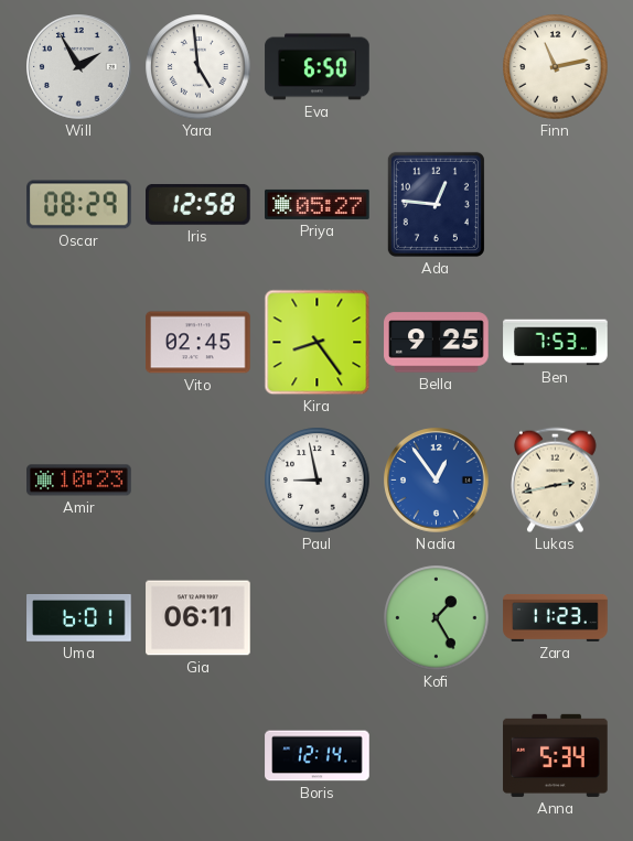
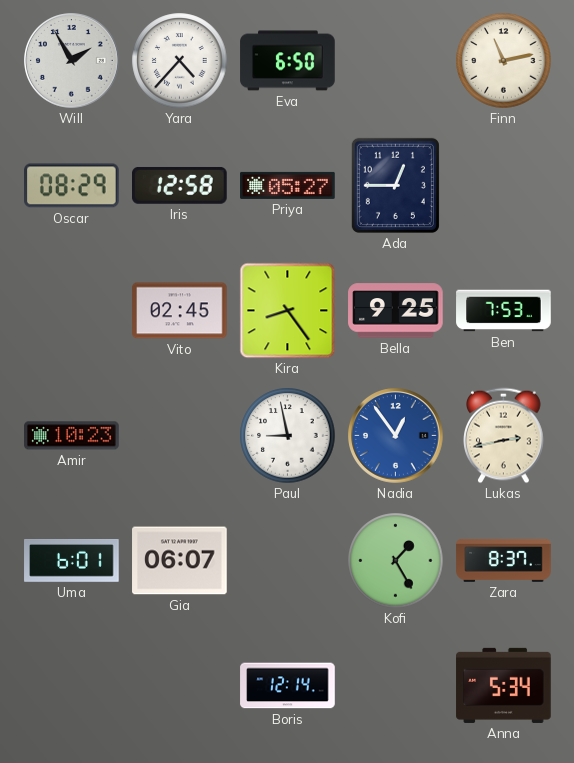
Yara: 4:59 -> 4:37 (180, 61)
Ada: 12:46 -> 12:45 (395, 185)
Gia: 06:11 -> 06:07 (180, 561)
Zara: 11:23 -> 8:37 (504, 560)
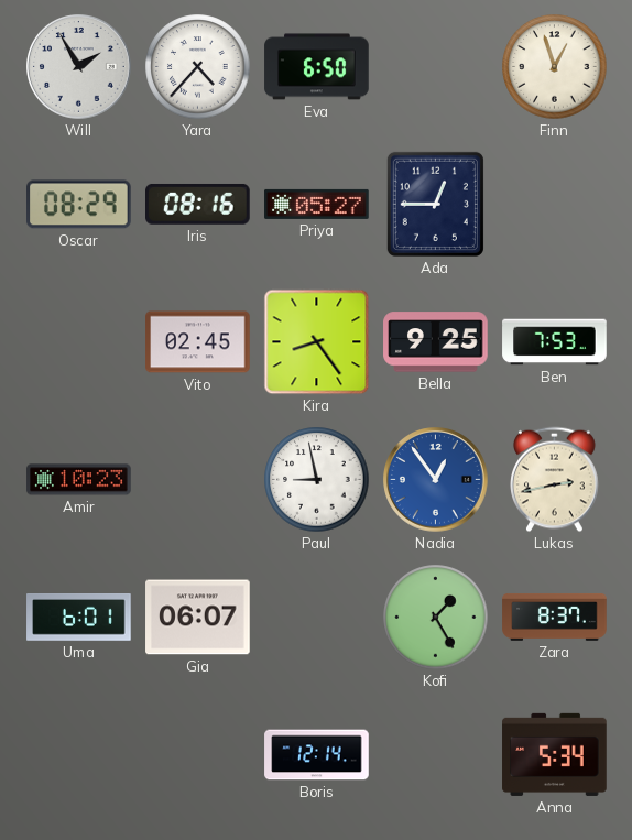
Finn: 11:13 -> 12:57 (555, 67)
Iris: 12:58 -> 08:16 (198, 204)
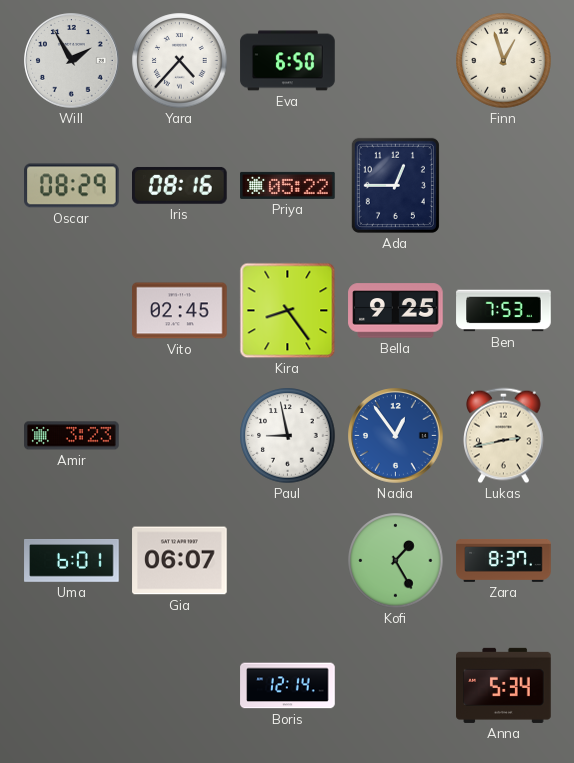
Priya: 05:27 -> 05:22 (288, 185)
Amir: 10:23 -> 3:23 (72, 436)
